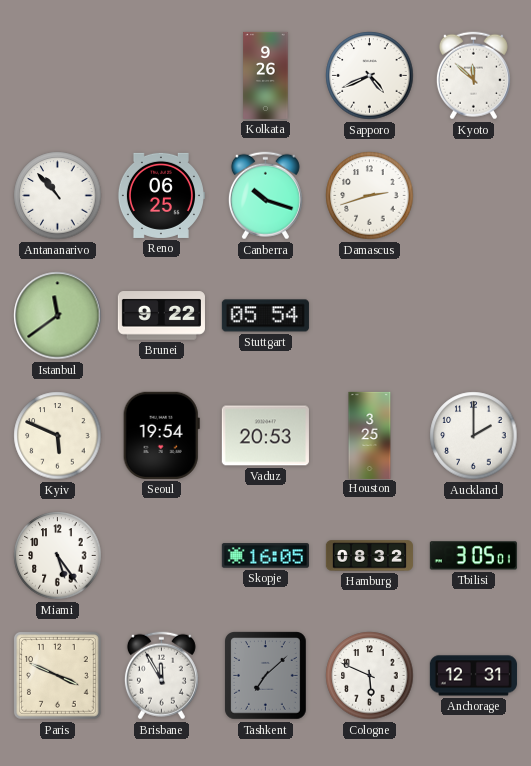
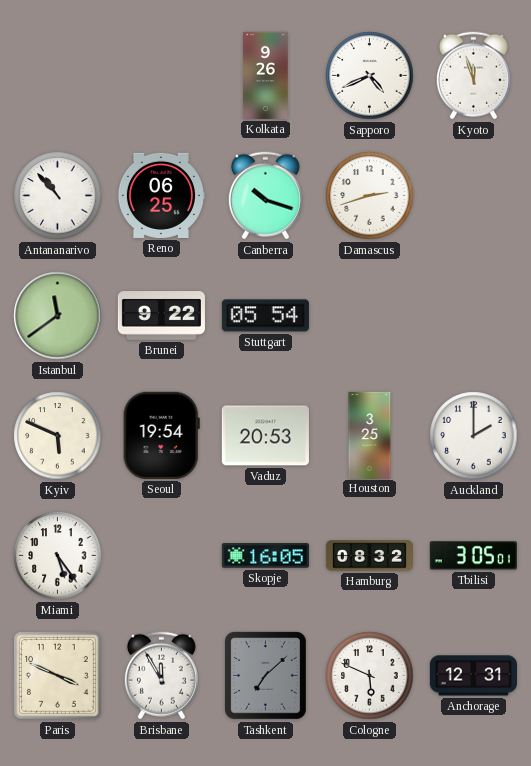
Kyoto: 11:52 -> 11:57 (473, 76)
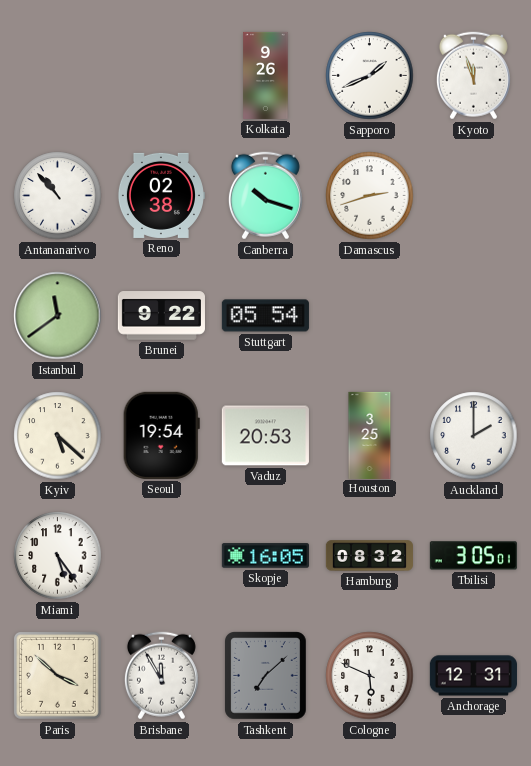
Sapporo: 4:41 -> 1:41 (370, 76)
Reno: 06:25 -> 02:38 (161, 195)
Kyiv: 5:49 -> 5:22 (58, 436)
Paris: 3:49 -> 3:52 (57, 675)
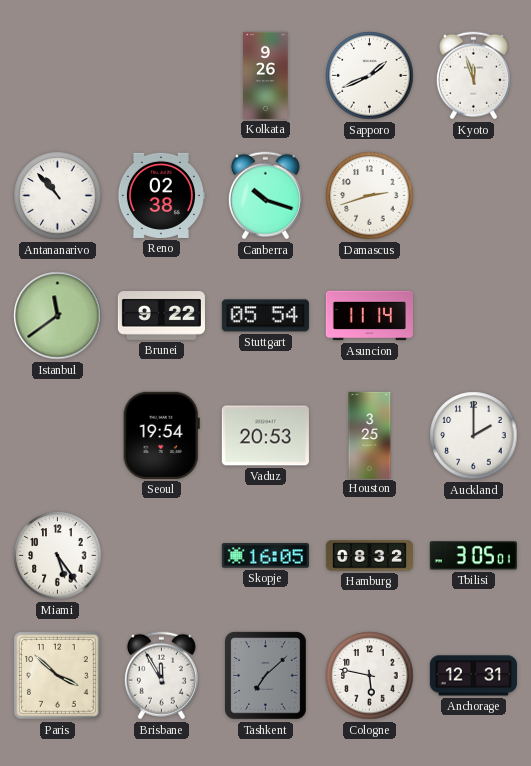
Asuncion: none -> 11:14 (369, 316)
Kyiv: 5:22 -> none (58, 436)
Cologne: 5:49 -> 5:47 (370, 676)
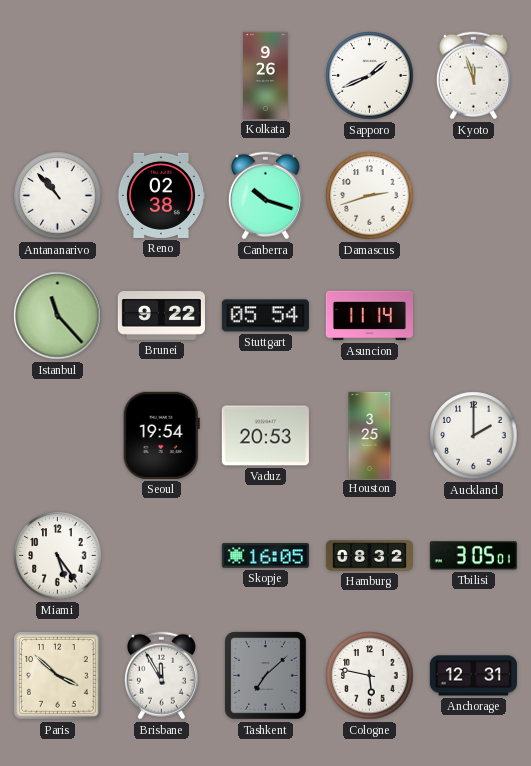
Istanbul: 11:39 -> 11:23 (58, 316)
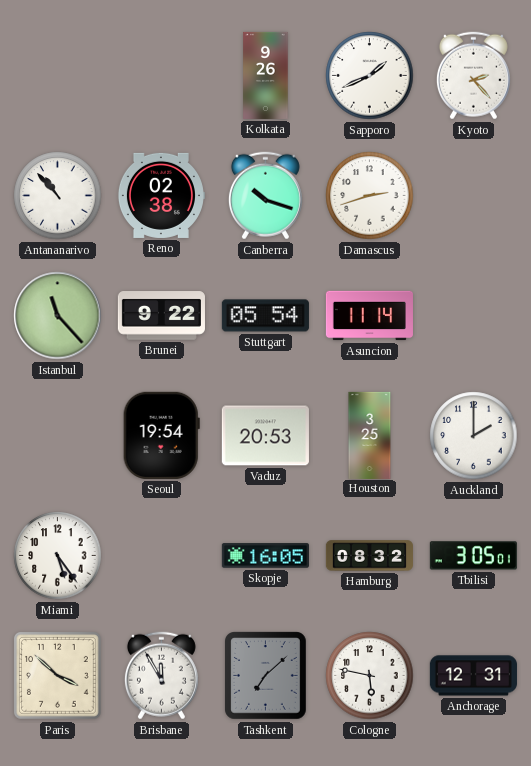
Kyoto: 11:57 -> 2:23 (473, 76)
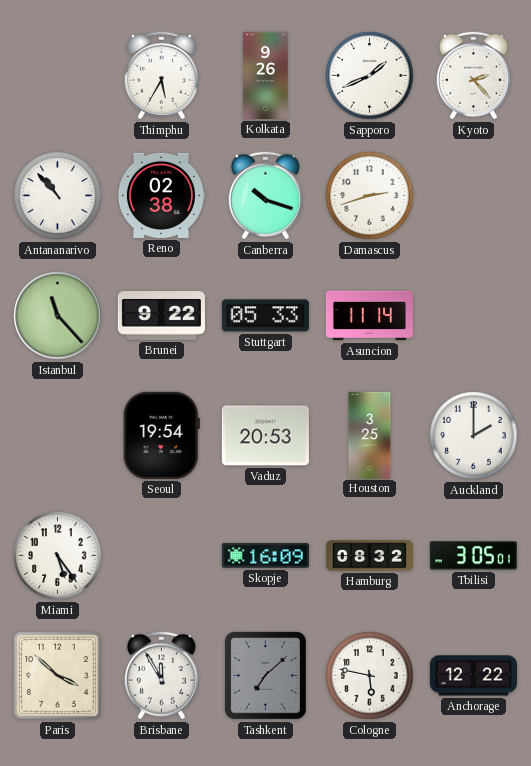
Thimphu: none -> 5:35 (161, 76)
Stuttgart: 05:54 -> 05:33 (265, 316)
Skopje: 16:05 -> 16:09 (265, 556)
Anchorage: 12:31 -> 12:22 (473, 676)
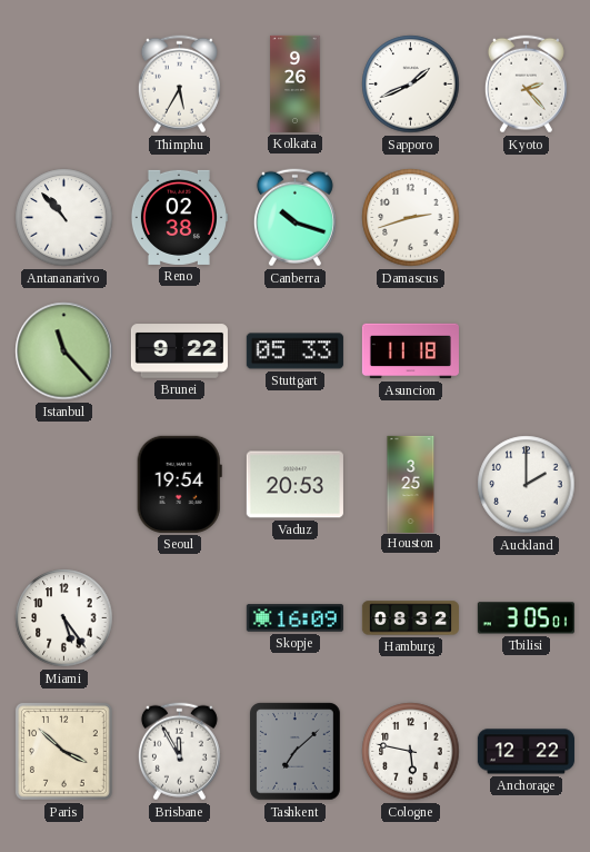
Asuncion: 11:14 -> 11:18 (410, 351)
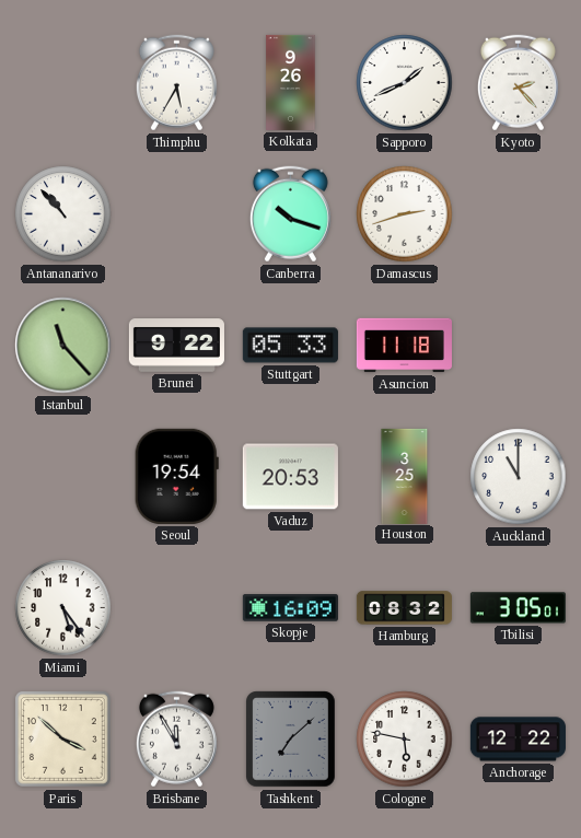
Reno: 02:38 -> none (179, 217)
Auckland: 2:00 -> 11:00 (519, 477)
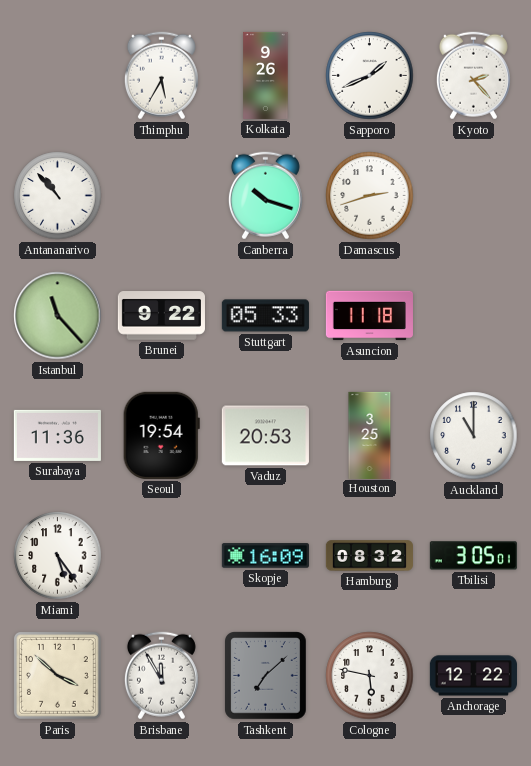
Surabaya: none -> 11:36 (57, 435)
